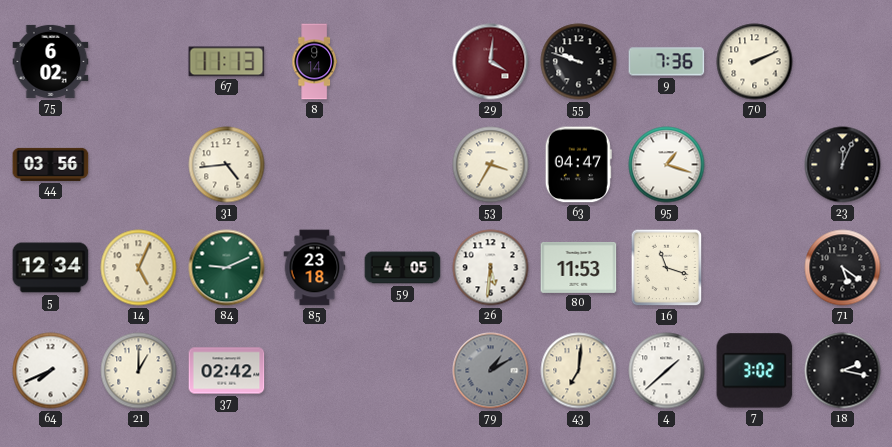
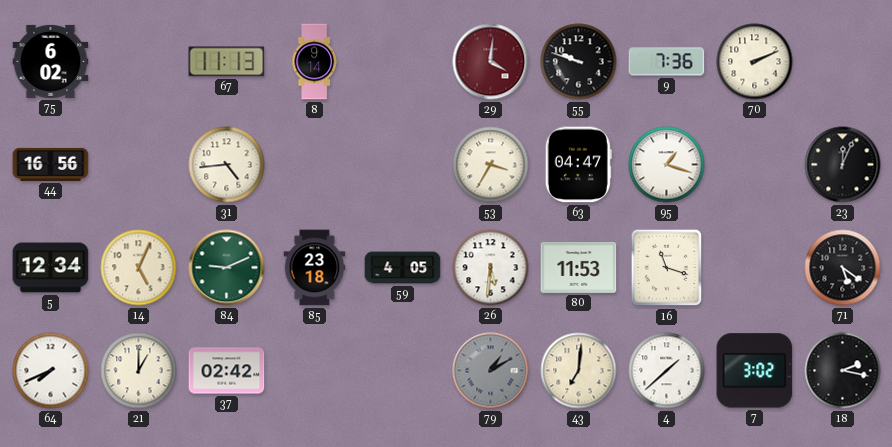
44: 03:56 -> 16:56 (51, 164)
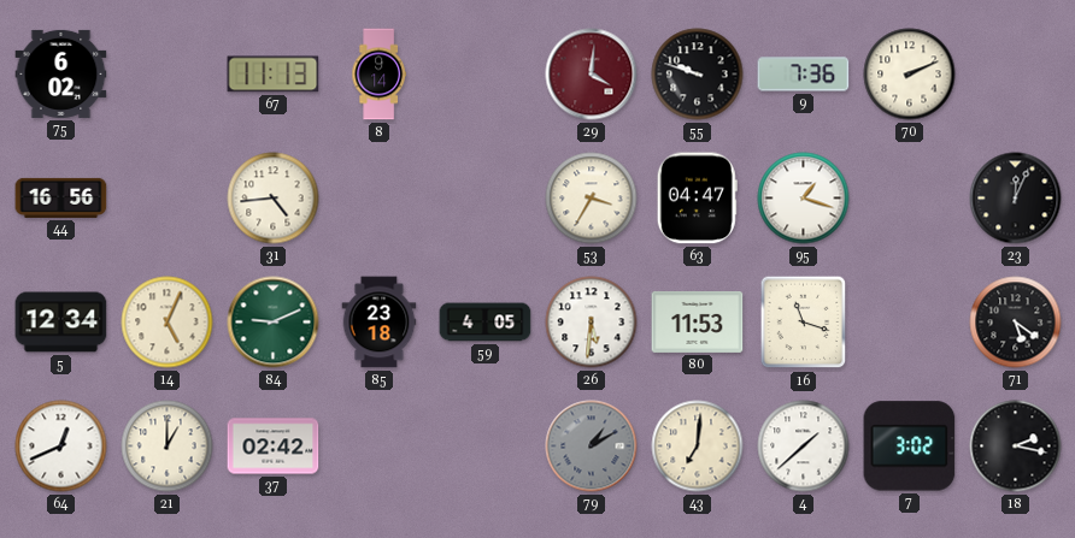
64: 7:41 -> 12:41 (61, 447)
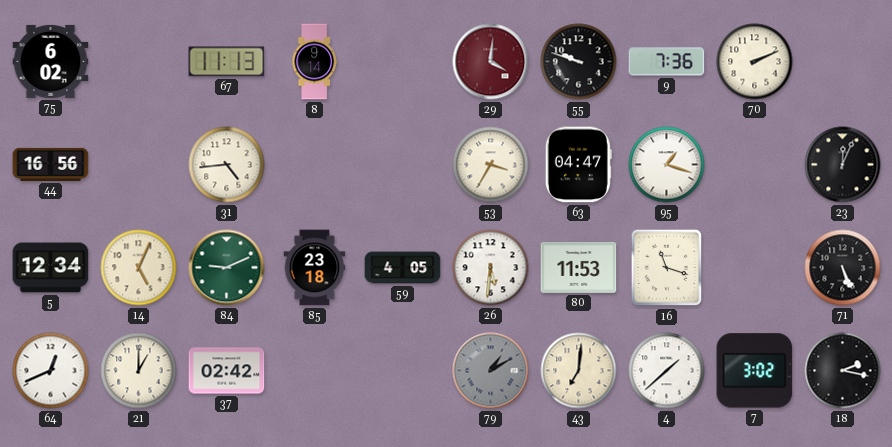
71: 5:21 -> 5:26 (843, 268)
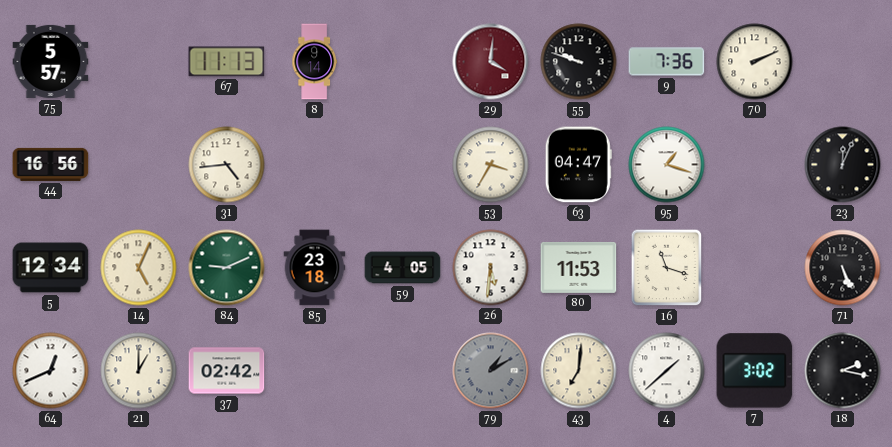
75: 6:02 -> 5:57 (51, 61)
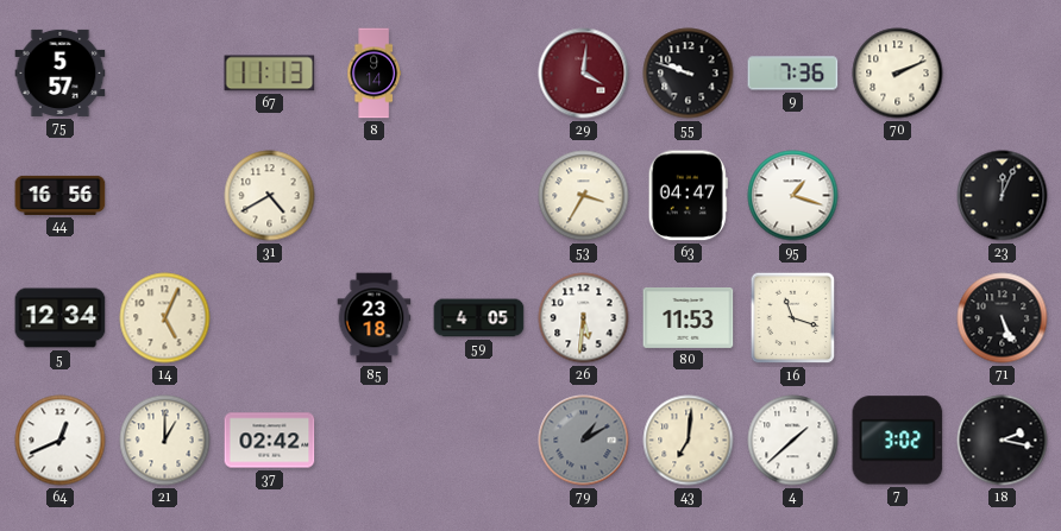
31: 4:44 -> 4:40 (270, 196)
84: 9:11 -> none (227, 268)
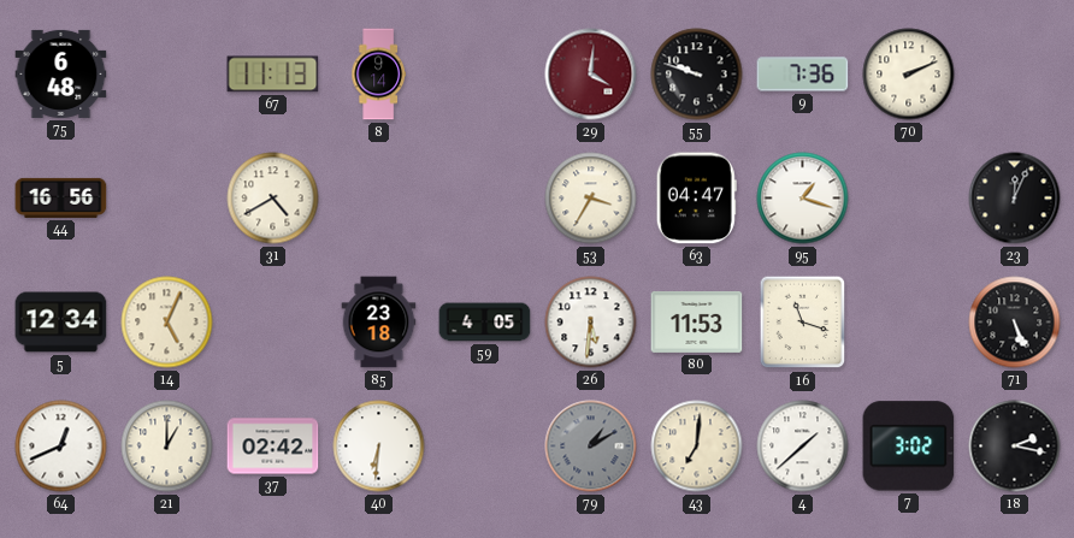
75: 5:57 -> 6:48 (61, 73)
40: none -> 6:31 (379, 447)
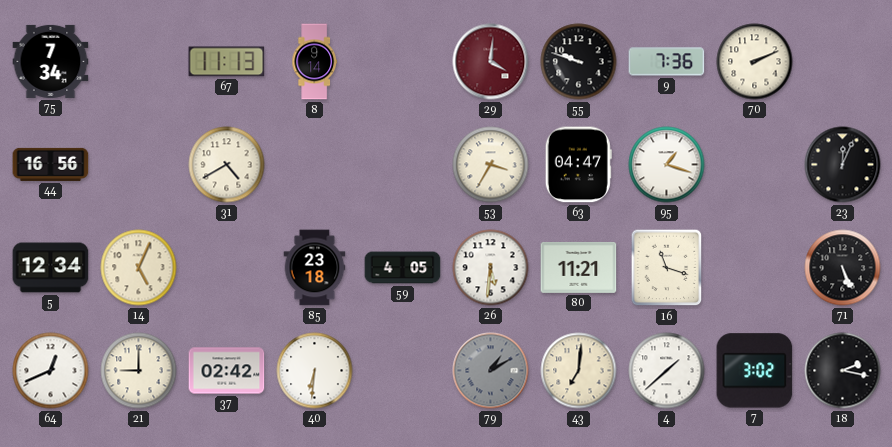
75: 6:48 -> 7:34 (51, 61)
80: 11:53 -> 11:21 (579, 267)
21: 1:00 -> 9:00 (139, 371)
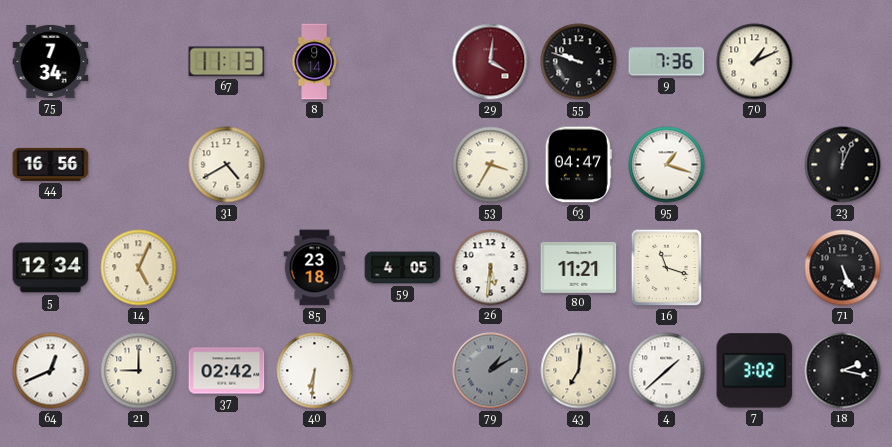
70: 2:11 -> 1:11 (755, 62)
